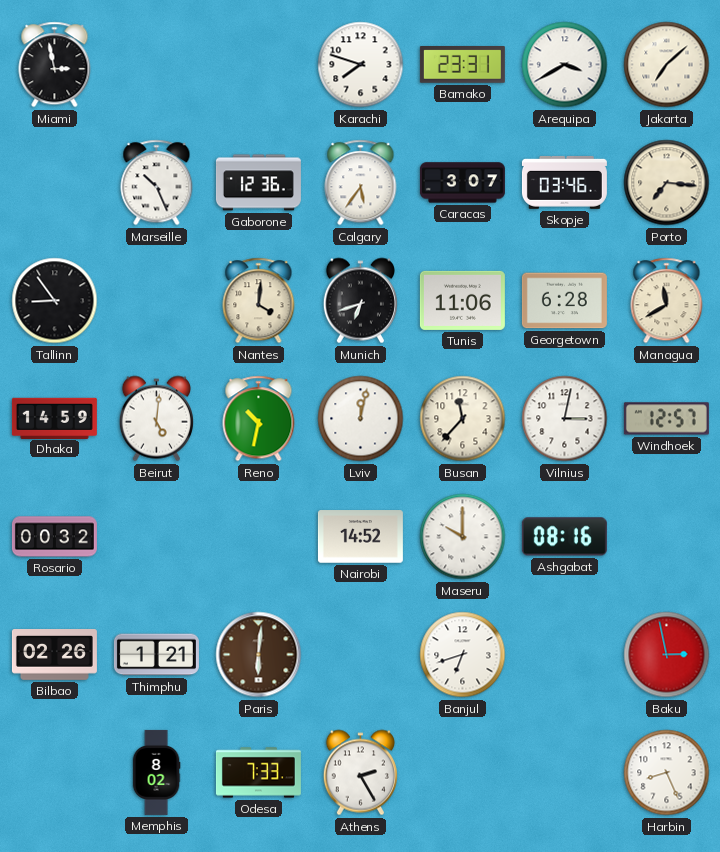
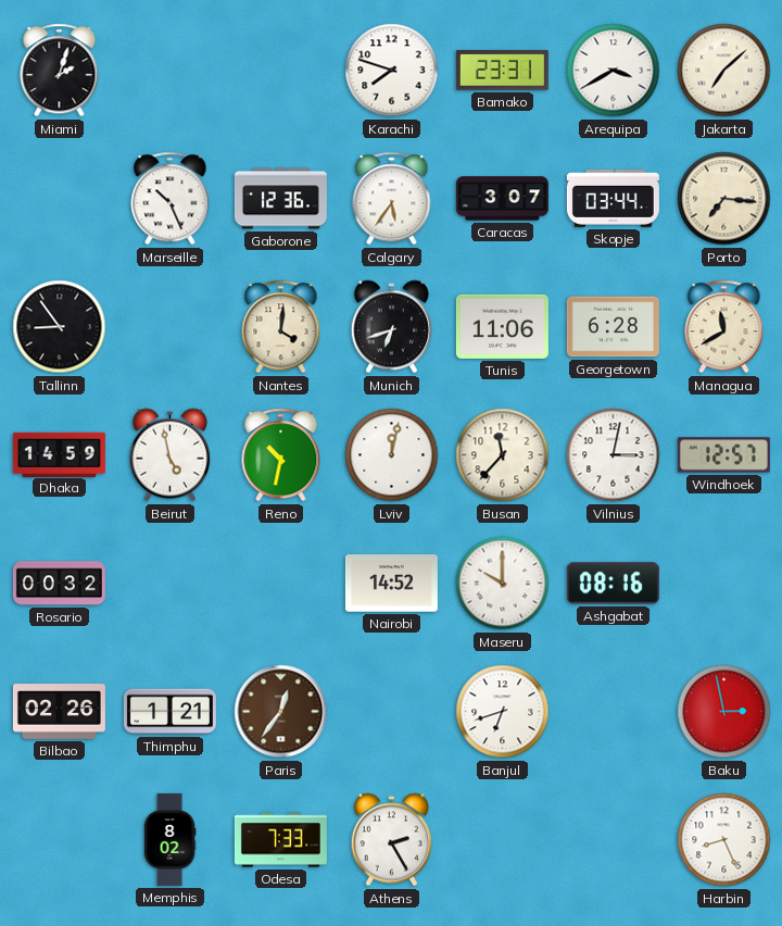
Miami: 2:58 -> 2:03 (60, 71)
Skopje: 03:46 -> 03:44 (613, 198)
Beirut: 5:01 -> 4:58 (169, 455)
Paris: 6:01 -> 12:36 (281, 712)
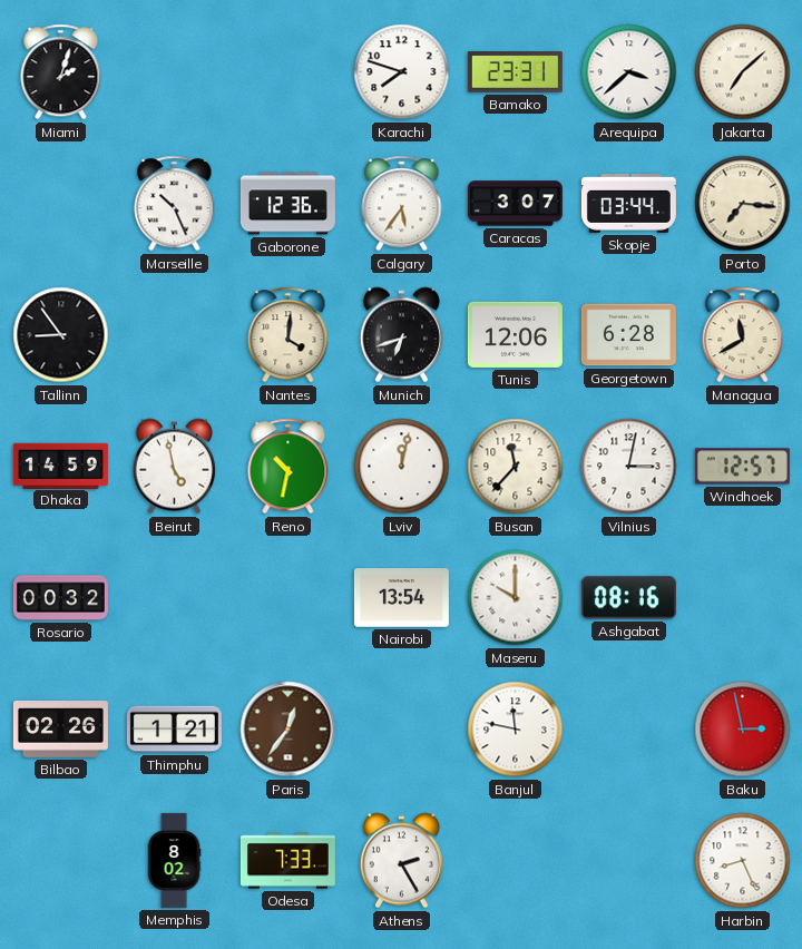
Arequipa: 3:40 -> 3:38 (629, 72)
Tunis: 11:06 -> 12:06 (515, 334)
Nairobi: 14:52 -> 13:54 (401, 598)
Banjul: 6:42 -> 11:47 (516, 730)
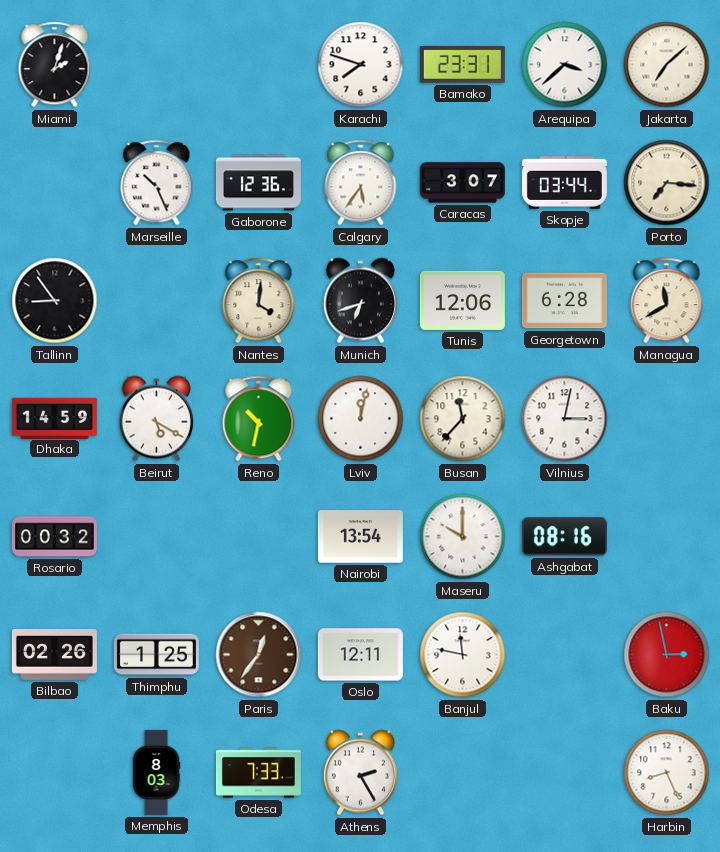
Beirut: 4:58 -> 5:20 (156, 419)
Windhoek: 12:57 -> none (742, 467)
Thimphu: 1:21 -> 1:25 (156, 655)
Oslo: none -> 12:11 (360, 655)
Memphis: 8:02 -> 8:03 (156, 772)
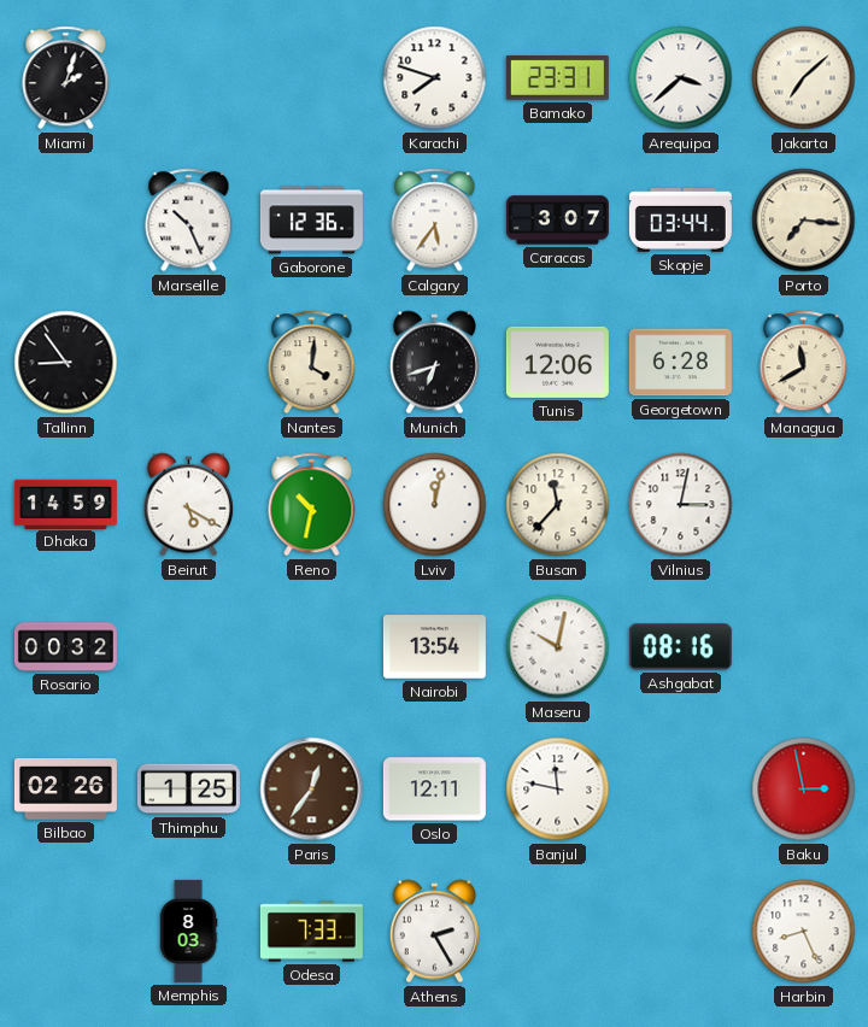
Maseru: 10:00 -> 10:02 (558, 647)
